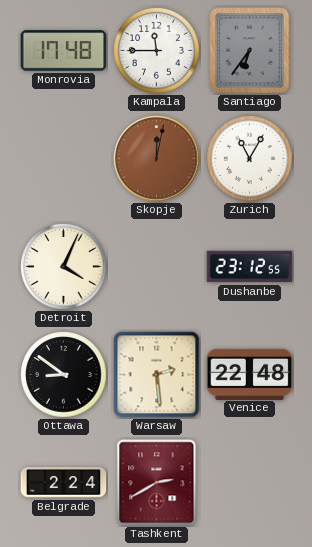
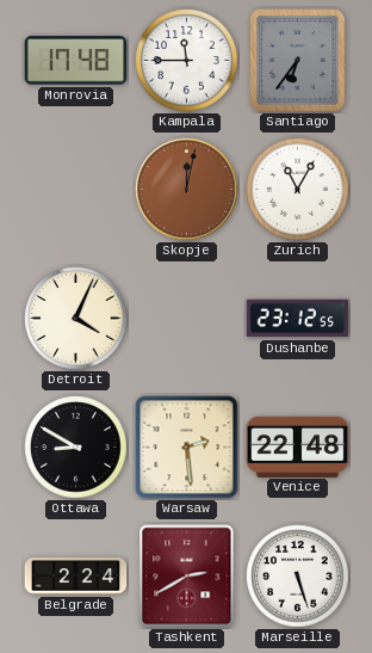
Ottawa: 8:51 -> 8:50 (76, 448)
Marseille: none -> 5:27 (298, 577)
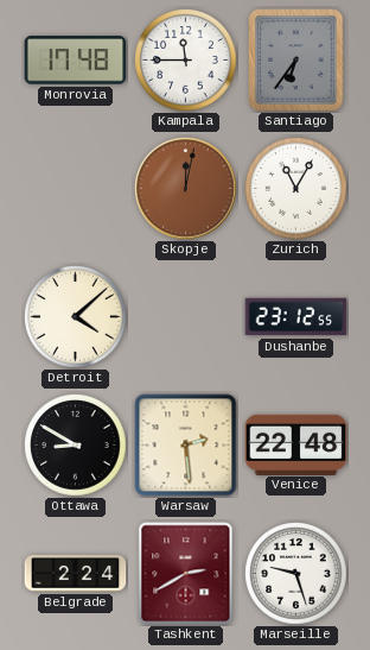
Detroit: 4:04 -> 4:08 (76, 317)
Marseille: 5:27 -> 9:27 (296, 574)
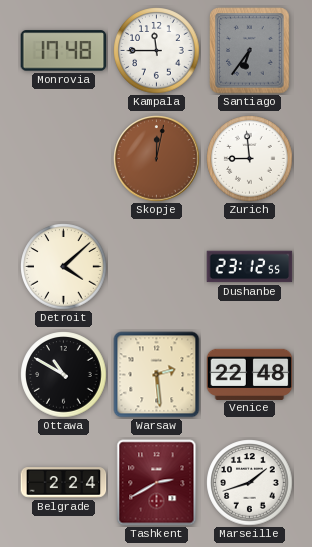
Zurich: 11:05 -> 8:59 (250, 159)
Ottawa: 8:50 -> 10:50 (64, 375)
Marseille: 9:27 -> 1:42 (250, 483)
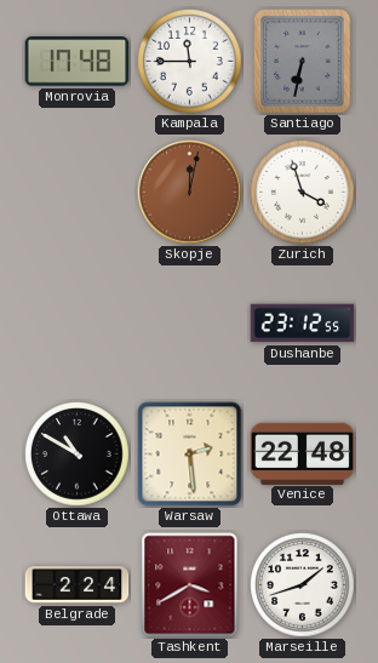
Santiago: 6:36 -> 6:32 (303, 62)
Zurich: 8:59 -> 3:57 (303, 193)
Detroit: 4:08 -> none (64, 267)
Tashkent: 2:40 -> 3:40 (190, 585)
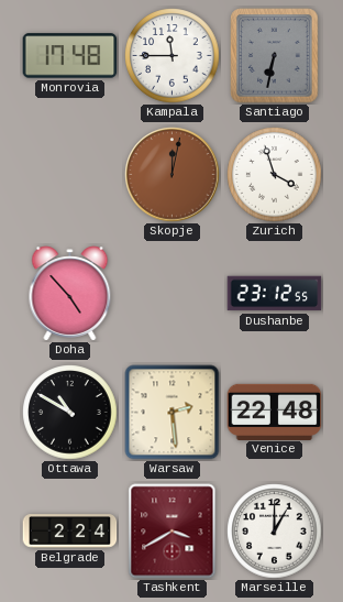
Doha: none -> 4:53 (70, 294)
Marseille: 1:42 -> 1:00 (275, 532)
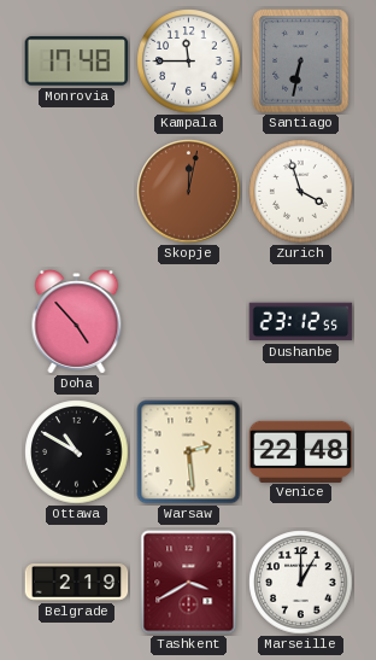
Belgrade: 2:24 -> 2:19 (77, 583)
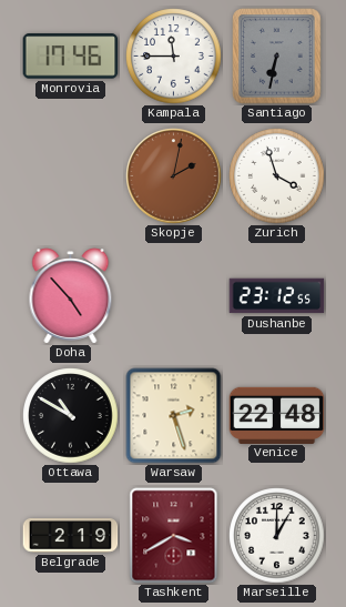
Monrovia: 17:48 -> 17:46 (71, 57)
Skopje: 12:02 -> 2:02 (174, 176)
Warsaw: 2:29 -> 2:27 (174, 416)
